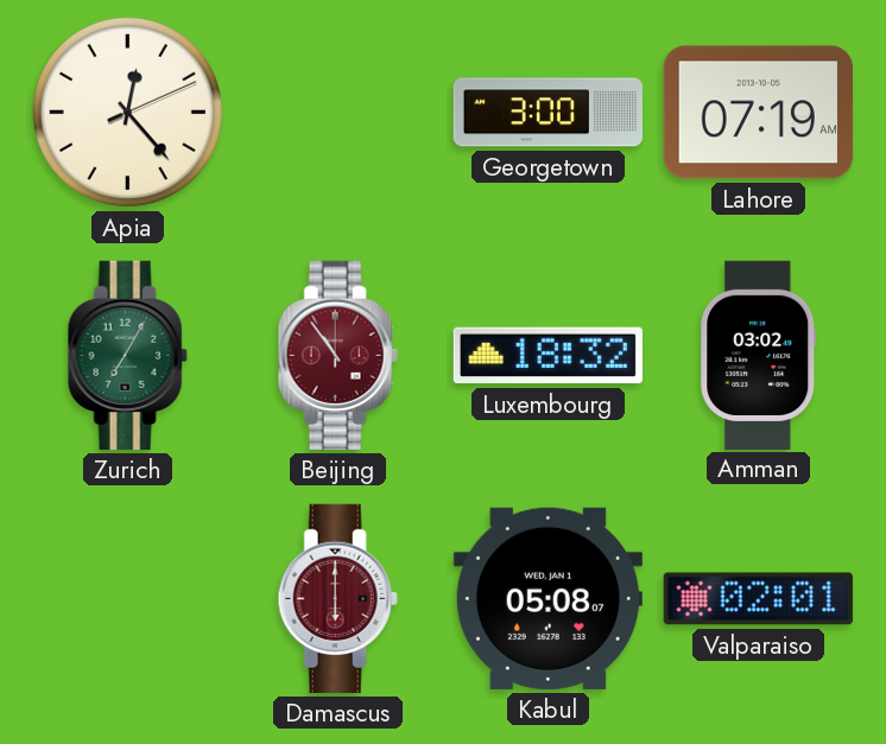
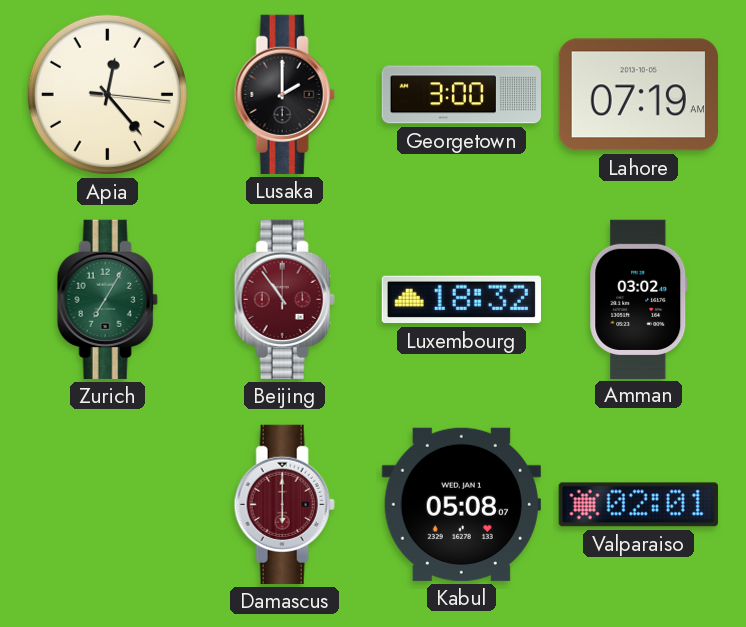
Apia: 12:23:11 -> 12:23:16 (107, 94)
Lusaka: none -> 2:00 (284, 94)
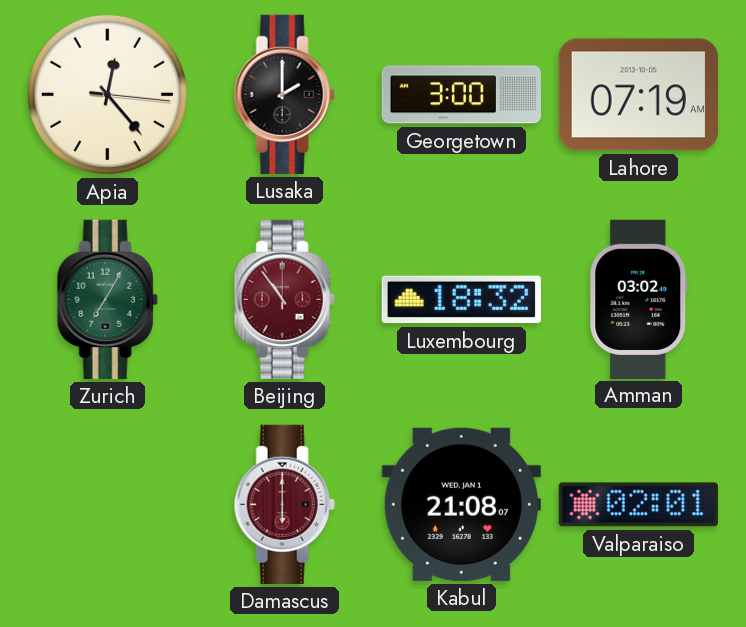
Kabul: 05:08 -> 21:08 (461, 504)
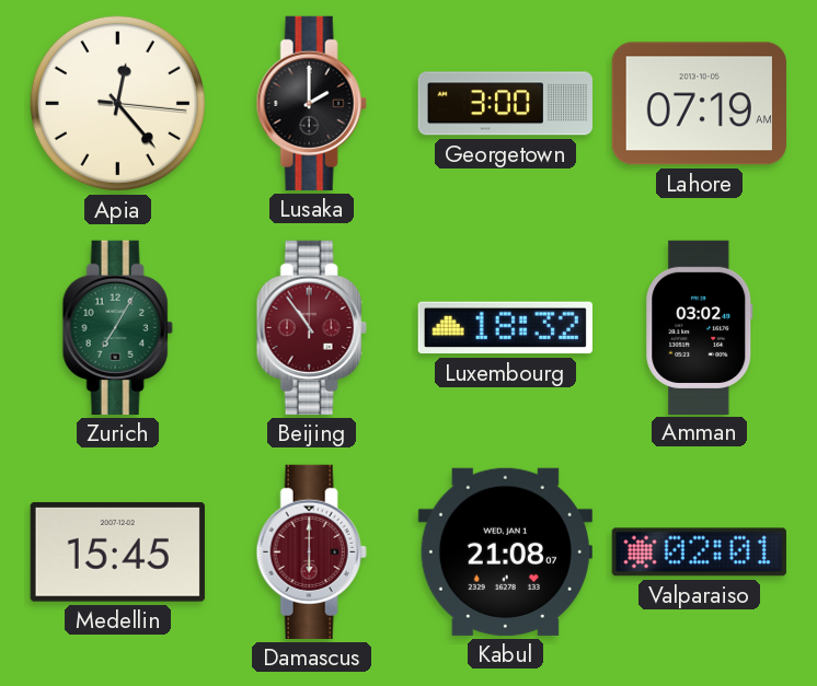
Medellin: none -> 15:45 (117, 551)
